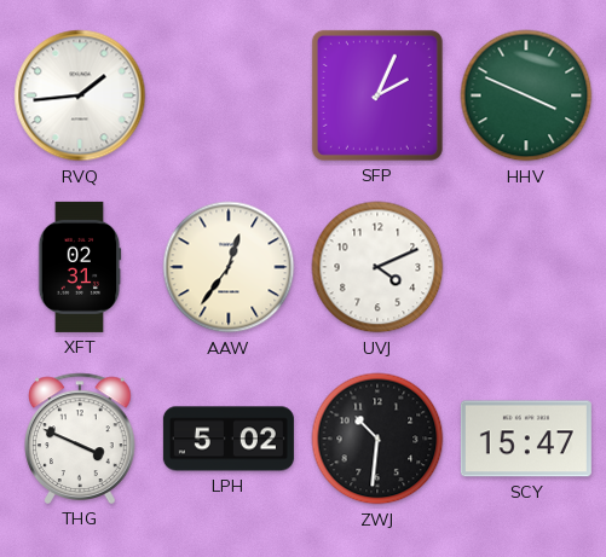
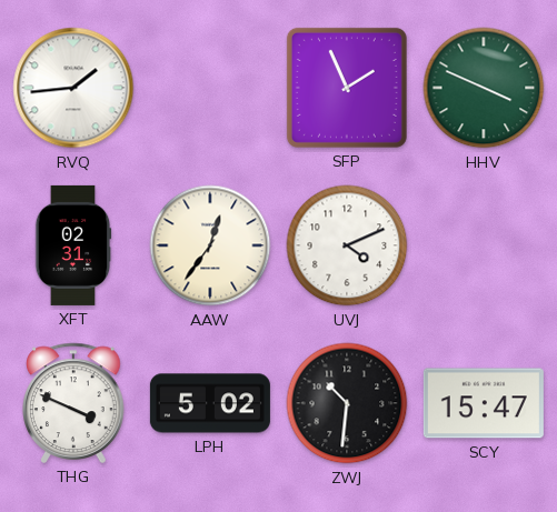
SFP: 2:04 -> 1:56 (347, 88)
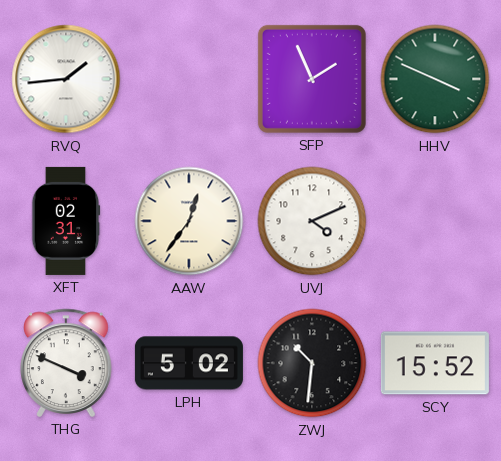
SCY: 15:47 -> 15:52 (435, 363)
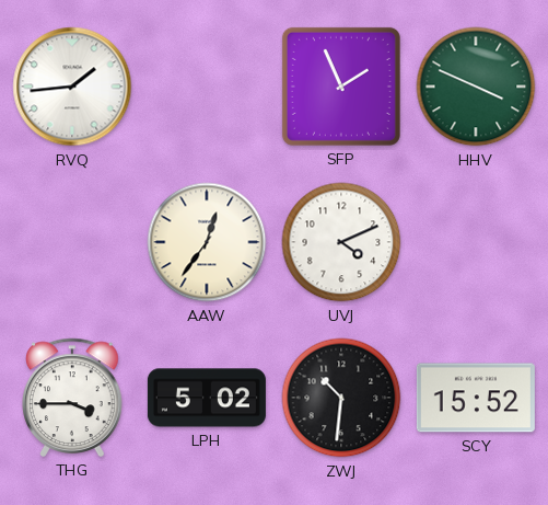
XFT: 02:31 -> none (66, 221)
THG: 3:49 -> 3:45 (72, 398)
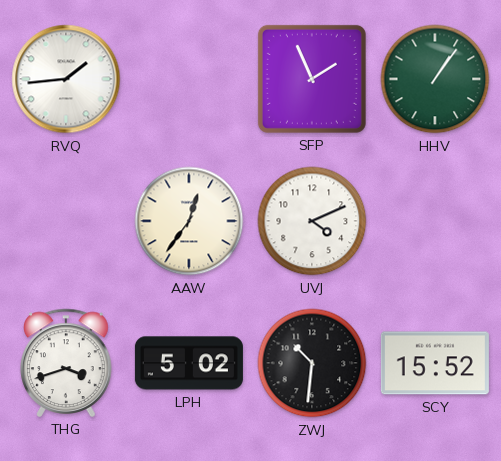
HHV: 3:49 -> 1:06 (435, 79)
THG: 3:45 -> 3:42 (66, 363)
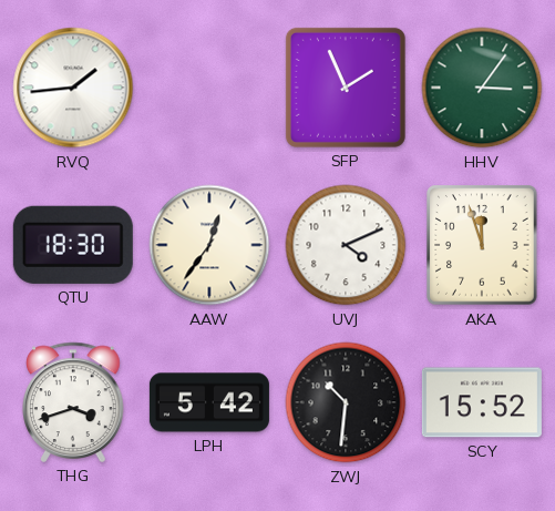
HHV: 1:06 -> 3:06 (482, 88)
QTU: none -> 18:30 (73, 245)
AKA: none -> 11:57 (482, 245)
LPH: 5:02 -> 5:42 (209, 402)
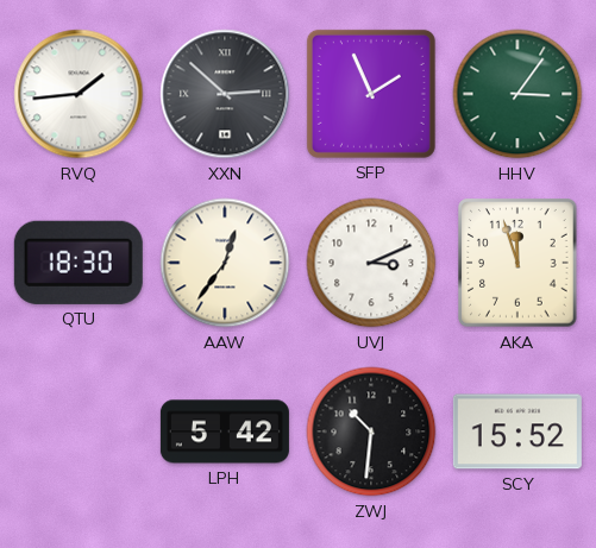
XXN: none -> 2:52 (225, 94)
UVJ: 4:11 -> 3:11 (371, 263)
THG: 3:42 -> none (73, 402)
